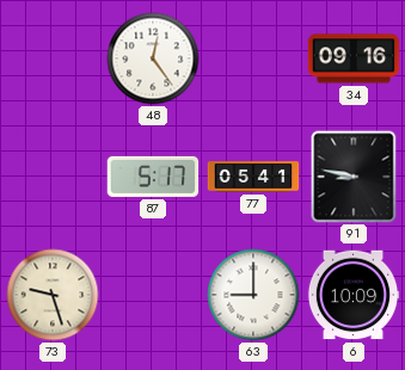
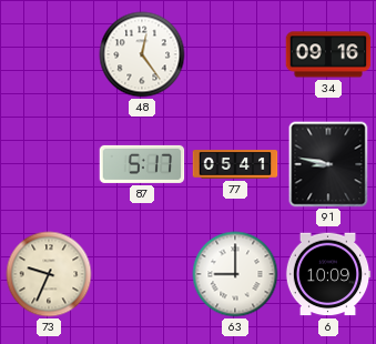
73: 9:27 -> 9:34 (49, 274)
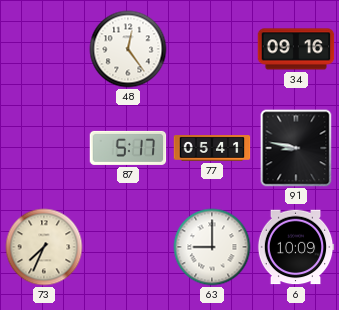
73: 9:34 -> 7:34 (44, 247)
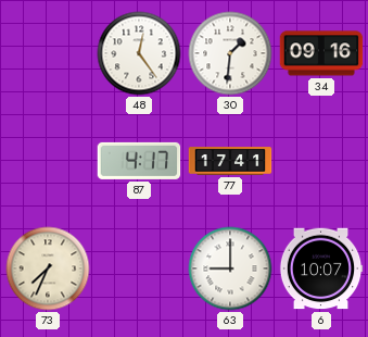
30: none -> 1:31 (230, 53)
87: 5:17 -> 4:17 (139, 161)
77: 05:41 -> 17:41 (230, 161)
91: 8:47 -> none (296, 148)
6: 10:09 -> 10:07 (321, 269)
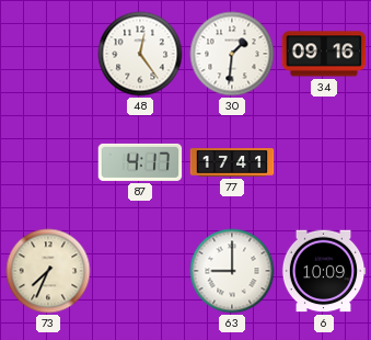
6: 10:07 -> 10:09 (324, 271)
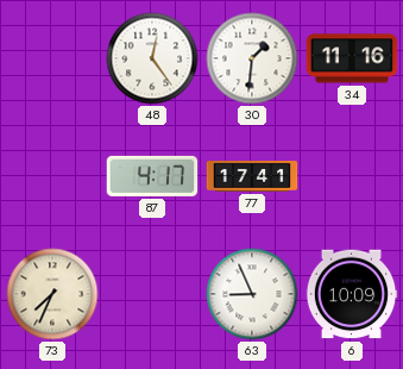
34: 09:16 -> 11:16 (352, 58)
63: 9:00 -> 8:56 (252, 294)
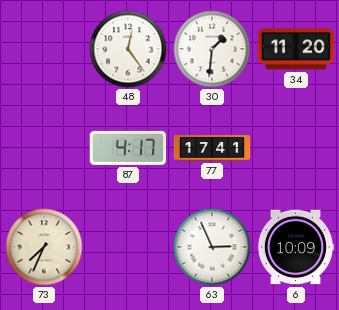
34: 11:16 -> 11:20 (296, 49)
63: 8:56 -> 2:56 (212, 247)
